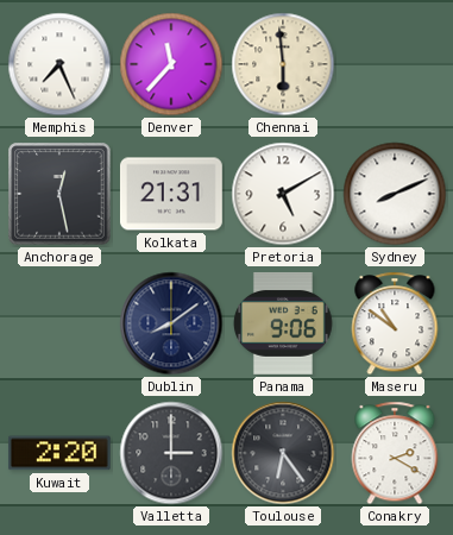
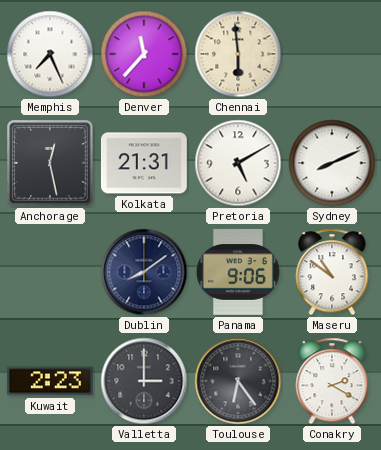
Kuwait: 2:20 -> 2:23 (50, 381)
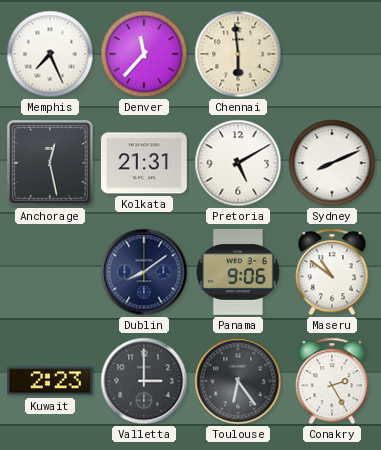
Conakry: 2:20 -> 2:25 (332, 381)
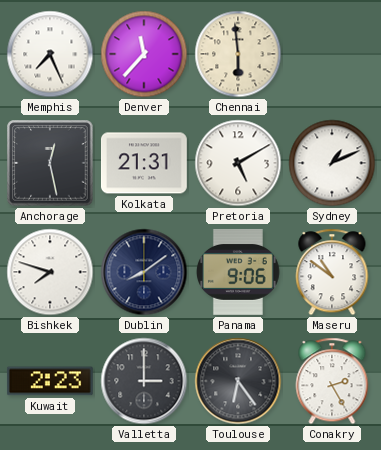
Sydney: 8:11 -> 1:11 (332, 163)
Bishkek: none -> 7:48 (50, 272)
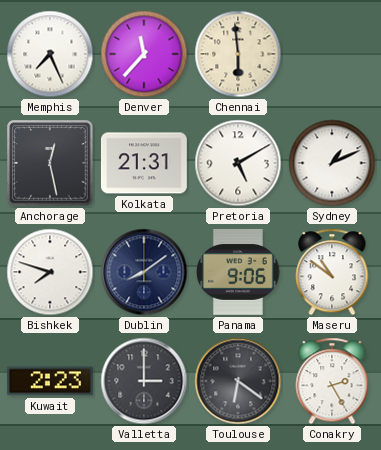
Toulouse: 6:24 -> 6:21 (238, 381)
